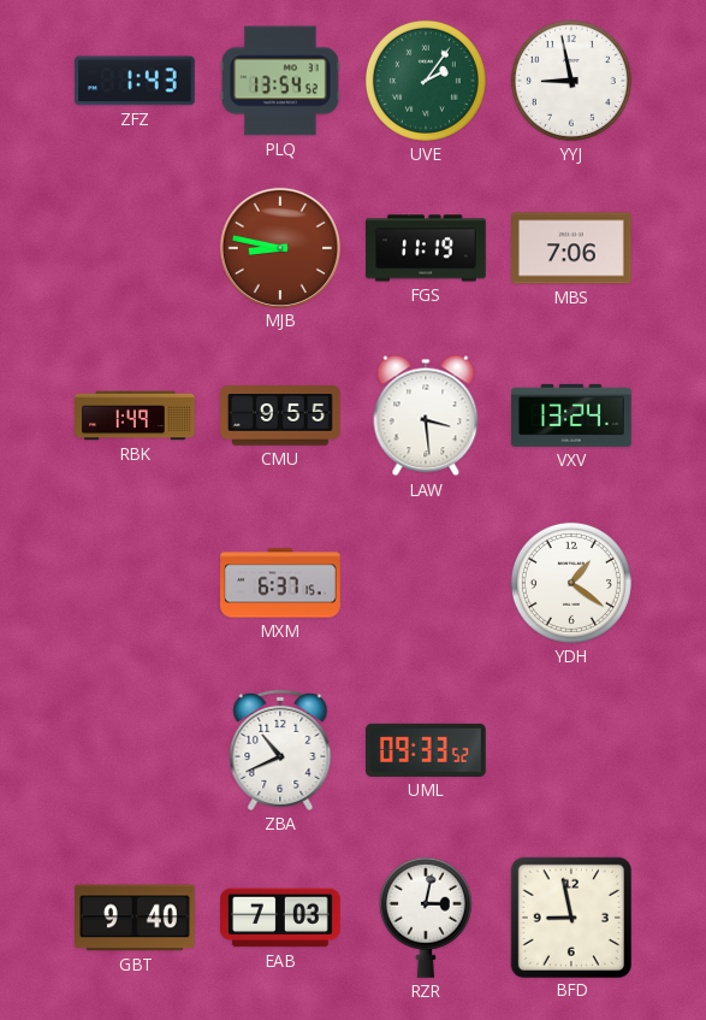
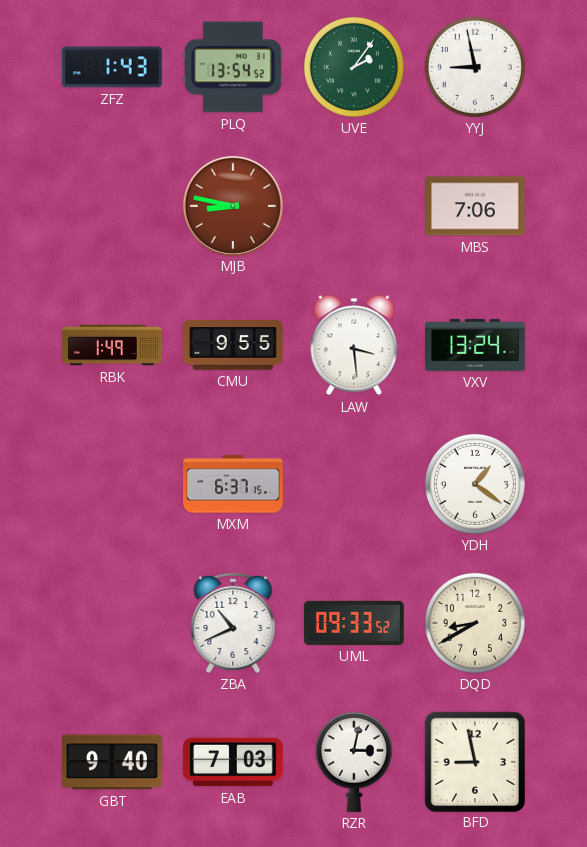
FGS: 11:19 -> none (426, 248)
DQD: none -> 8:40 (475, 623)
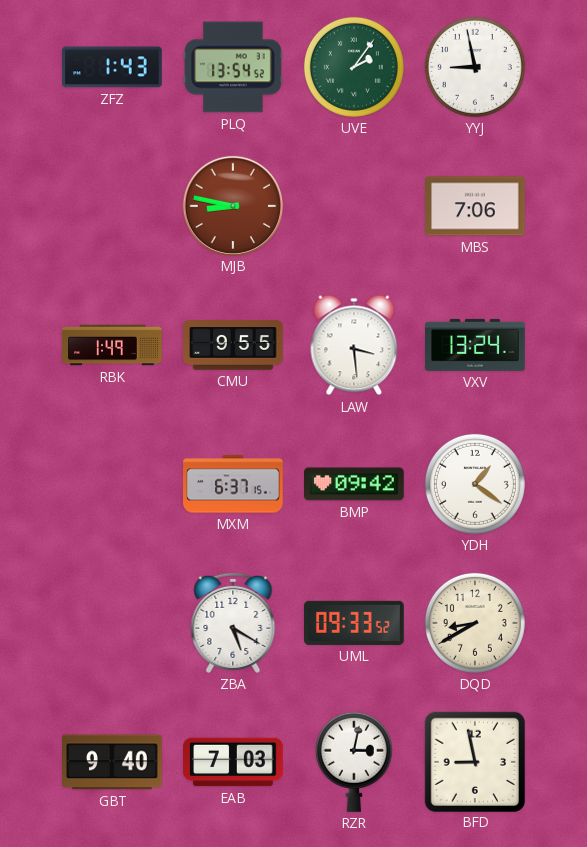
BMP: none -> 09:42 (355, 484)
ZBA: 10:41 -> 5:20 (233, 623)
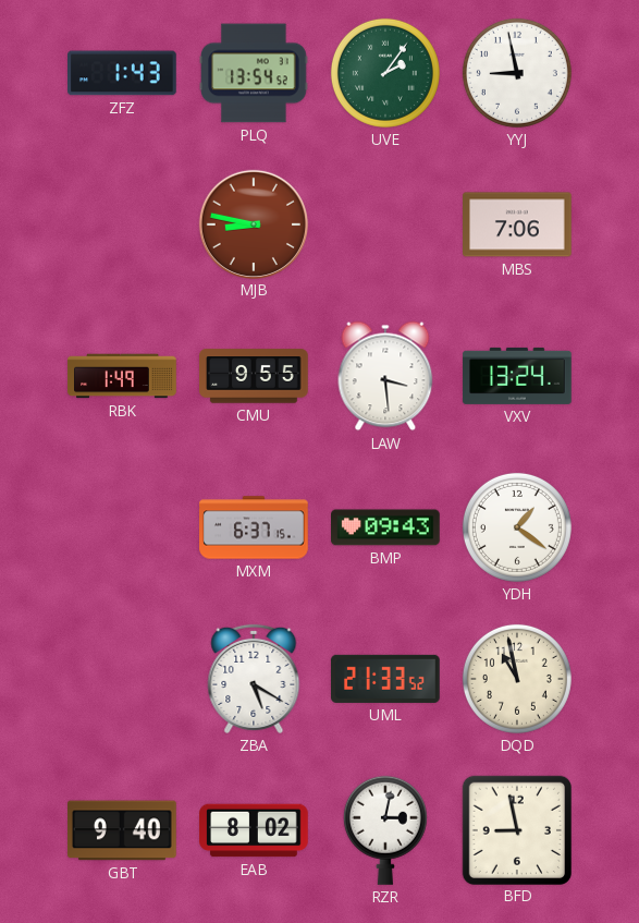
BMP: 09:42 -> 09:43 (386, 527)
UML: 09:33 -> 21:33 (386, 679)
DQD: 8:40 -> 10:58 (517, 679)
EAB: 7:03 -> 8:02 (254, 830)
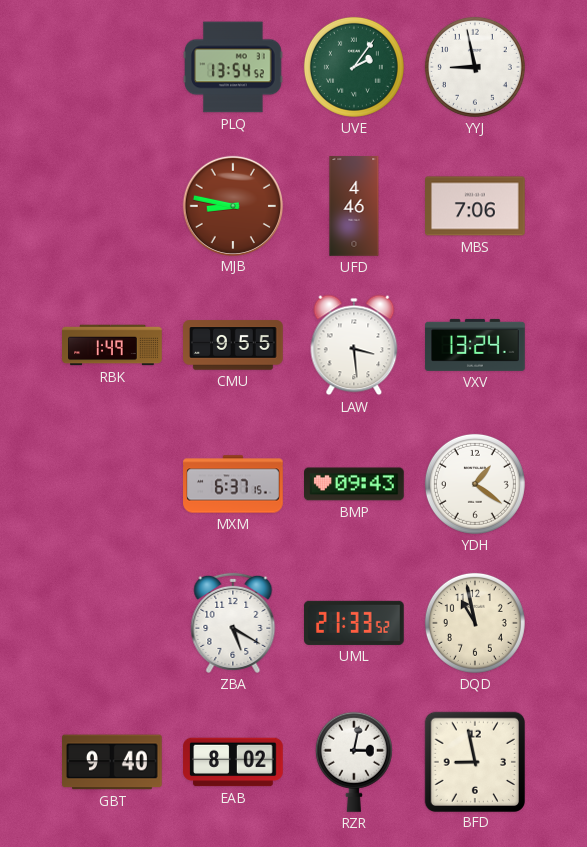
ZFZ: 1:43 -> none (123, 73)
UFD: none -> 4:46 (354, 206)
